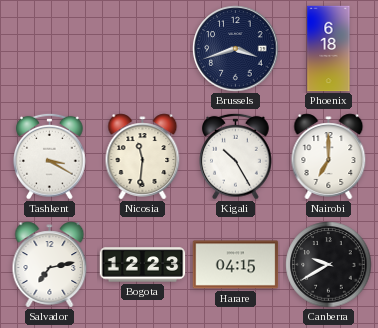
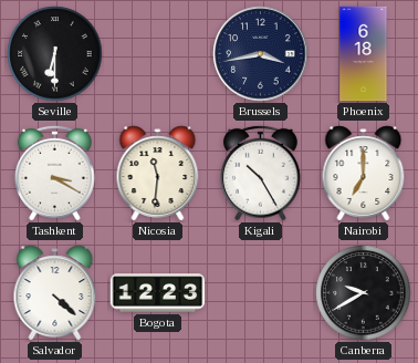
Seville: none -> 6:30 (55, 54)
Brussels: 3:42 -> 3:43 (261, 54)
Salvador: 7:13 -> 4:22 (55, 293)
Harare: 04:15 -> none (236, 265)
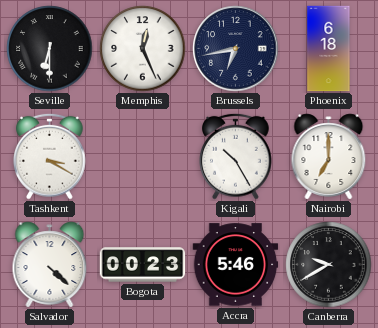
Memphis: none -> 12:26 (143, 49)
Brussels: 3:43 -> 6:43 (236, 49)
Nicosia: 11:31 -> none (158, 174)
Bogota: 12:23 -> 00:23 (143, 265)
Accra: none -> 5:46 (236, 265)
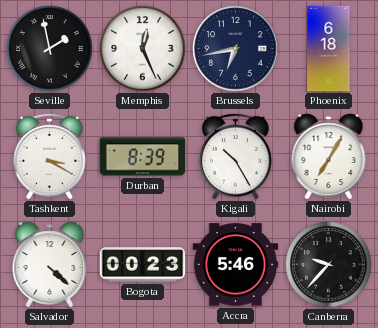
Seville: 6:30 -> 1:58 (50, 49)
Durban: none -> 8:39 (143, 157)
Nairobi: 7:00 -> 7:05 (329, 157)
Canberra: 9:40 -> 9:37 (329, 265)
